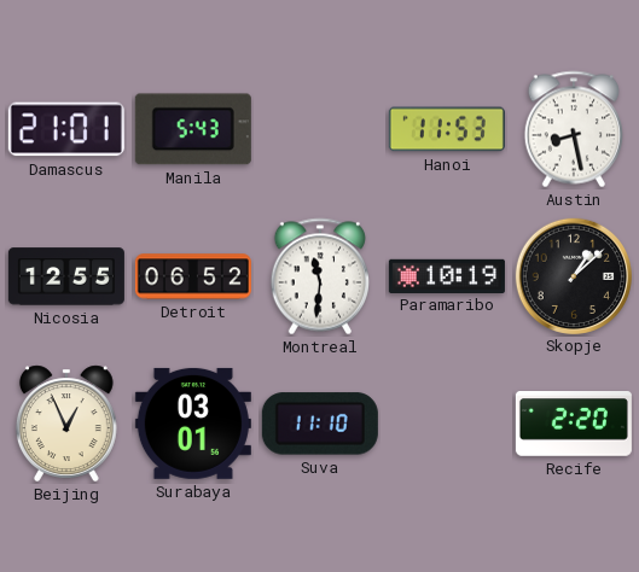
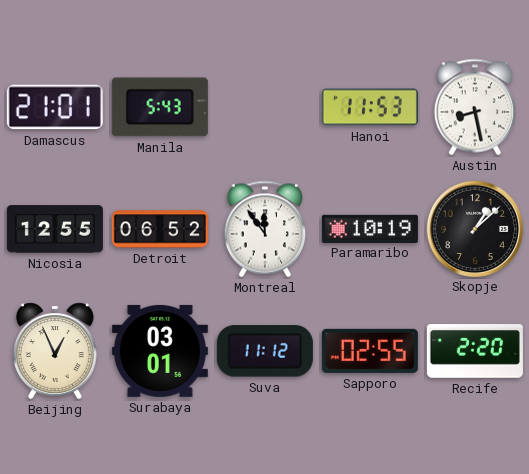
Montreal: 11:31 -> 11:54 (264, 229)
Suva: 11:10 -> 11:12 (265, 351)
Sapporo: none -> 02:55 (370, 351)
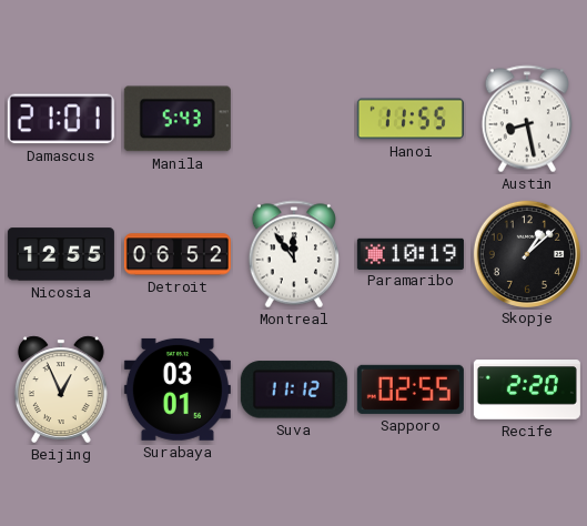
Hanoi: 11:53 -> 11:55 (411, 119)
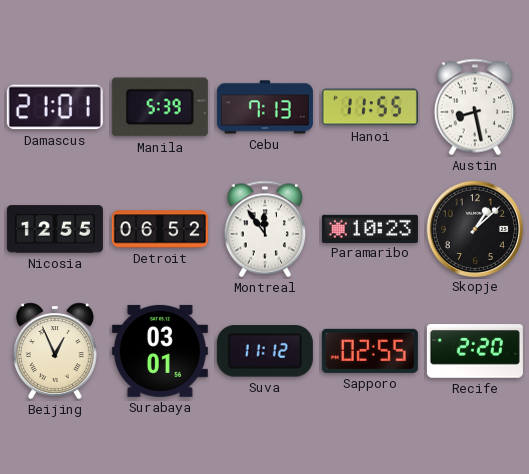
Manila: 5:43 -> 5:39 (160, 107)
Cebu: none -> 7:13 (265, 107)
Paramaribo: 10:19 -> 10:23 (370, 228)
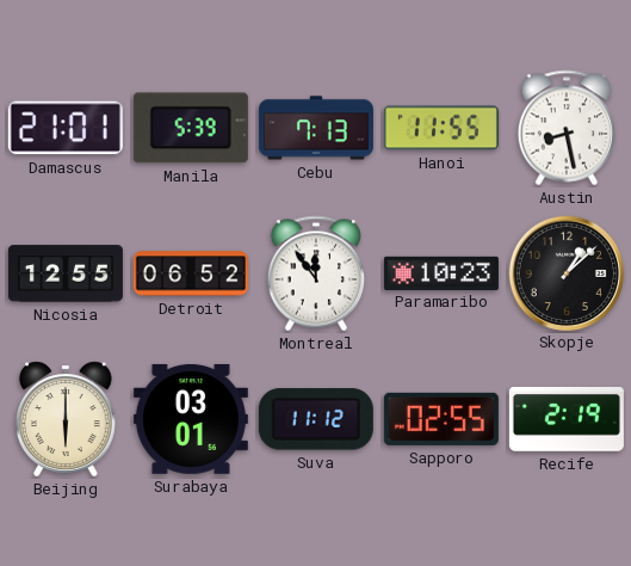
Beijing: 12:56 -> 6:00 (66, 419)
Recife: 2:20 -> 2:19 (567, 420)
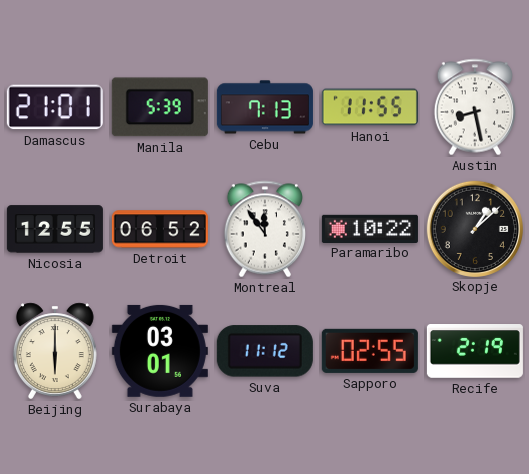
Paramaribo: 10:23 -> 10:22 (370, 228)
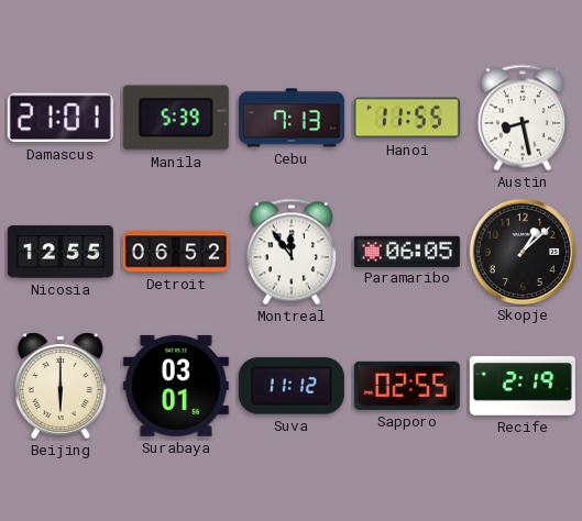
Paramaribo: 10:22 -> 06:05 (407, 251)
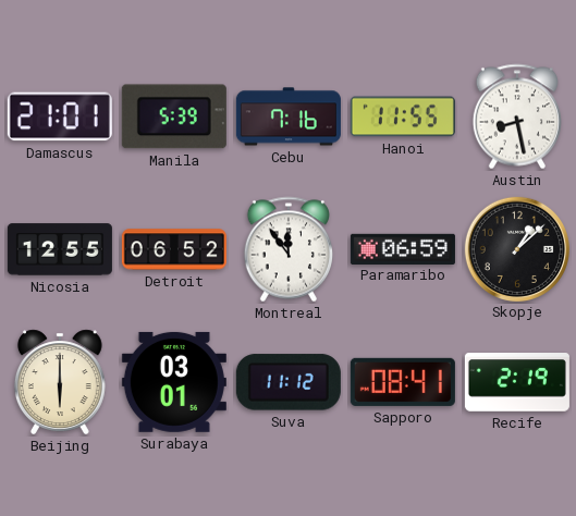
Cebu: 7:13 -> 7:16 (289, 116)
Paramaribo: 06:05 -> 06:59 (403, 248)
Sapporo: 02:55 -> 08:41 (403, 382)
